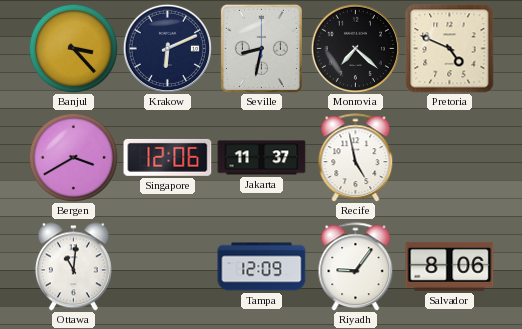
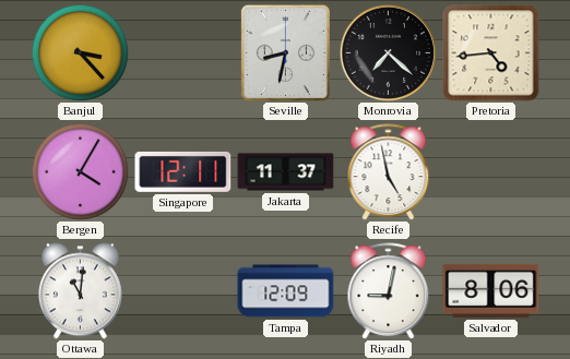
Krakow: 6:11 -> none (167, 48)
Pretoria: 4:49 -> 4:44 (491, 53)
Bergen: 3:40 -> 4:05 (80, 171)
Singapore: 12:06 -> 12:11 (183, 171)
Riyadh: 9:06 -> 9:02 (389, 291)
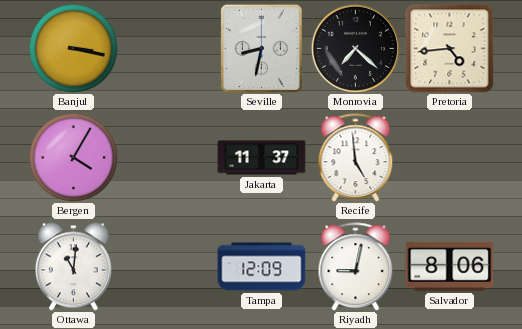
Banjul: 3:23 -> 3:17 (73, 48)
Singapore: 12:11 -> none (183, 171)
Recife: 4:58 -> 4:59 (356, 158)
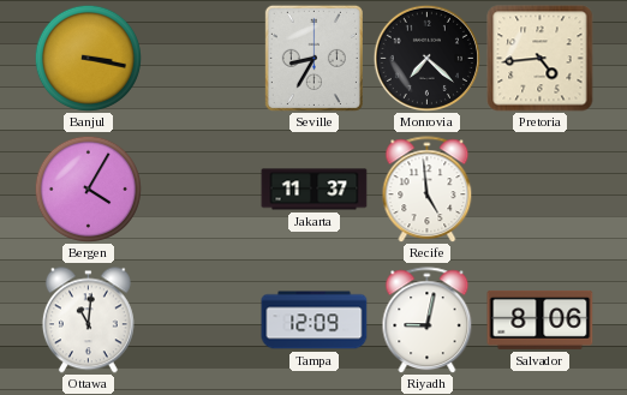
Seville: 8:32 -> 8:35 (313, 58)
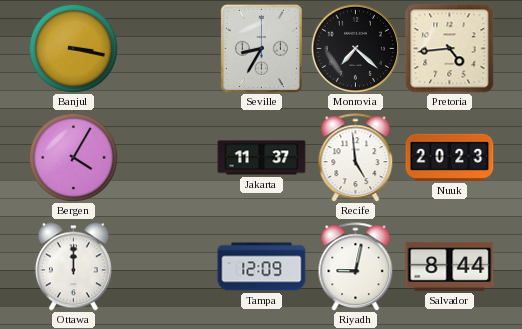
Nuuk: none -> 20:23 (450, 157)
Ottawa: 11:01 -> 12:00 (73, 267)
Salvador: 8:06 -> 8:44 (450, 266)
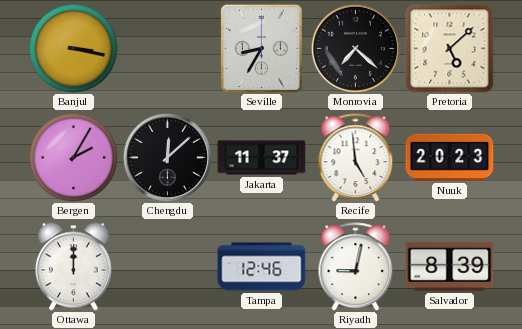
Pretoria: 4:44 -> 5:08 (450, 49)
Bergen: 4:05 -> 2:05 (73, 157)
Chengdu: none -> 12:08 (167, 157)
Tampa: 12:09 -> 12:46 (262, 267)
Salvador: 8:44 -> 8:39 (450, 266)
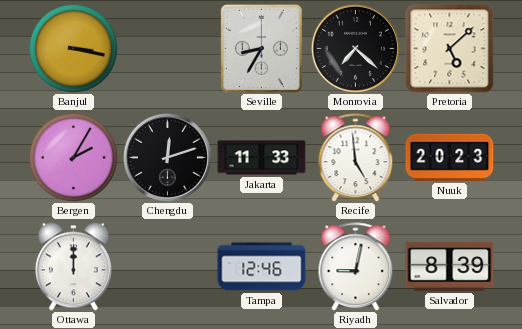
Chengdu: 12:08 -> 12:12 (167, 157)
Jakarta: 11:37 -> 11:33 (262, 158)
